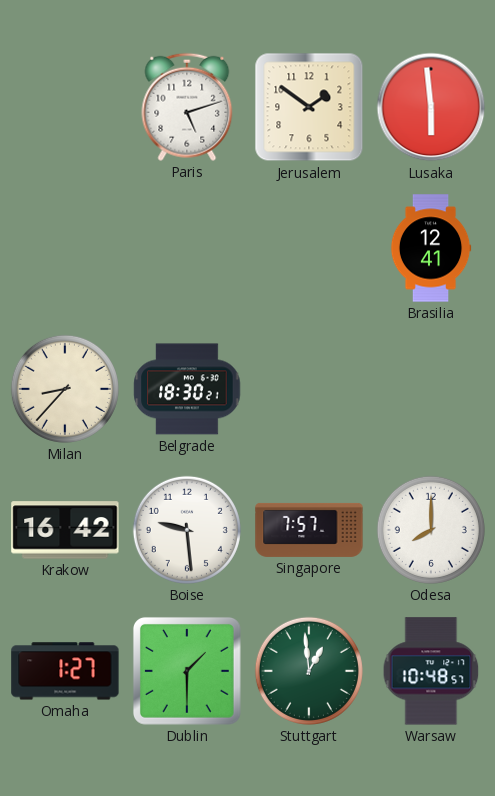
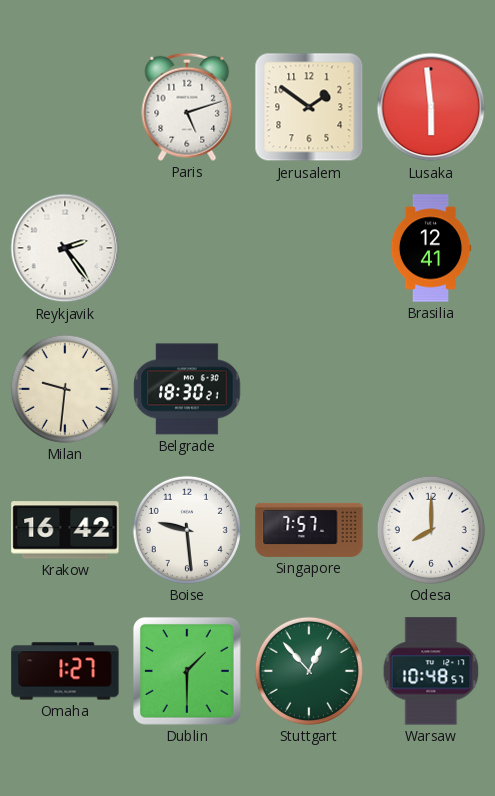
Reykjavik: none -> 2:24 (65, 248)
Milan: 8:37 -> 9:31 (65, 389)
Stuttgart: 12:59 -> 12:53 (309, 671)
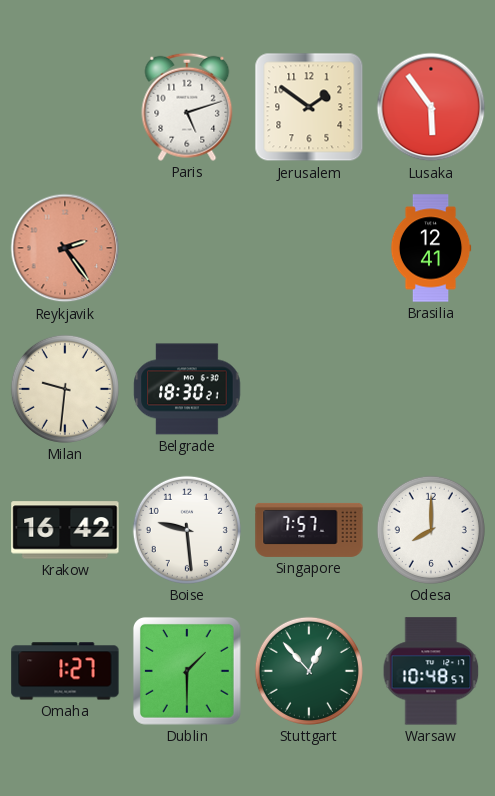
Lusaka: 5:59 -> 5:54 (431, 107)
Reykjavik dial: white -> salmon (65, 248)
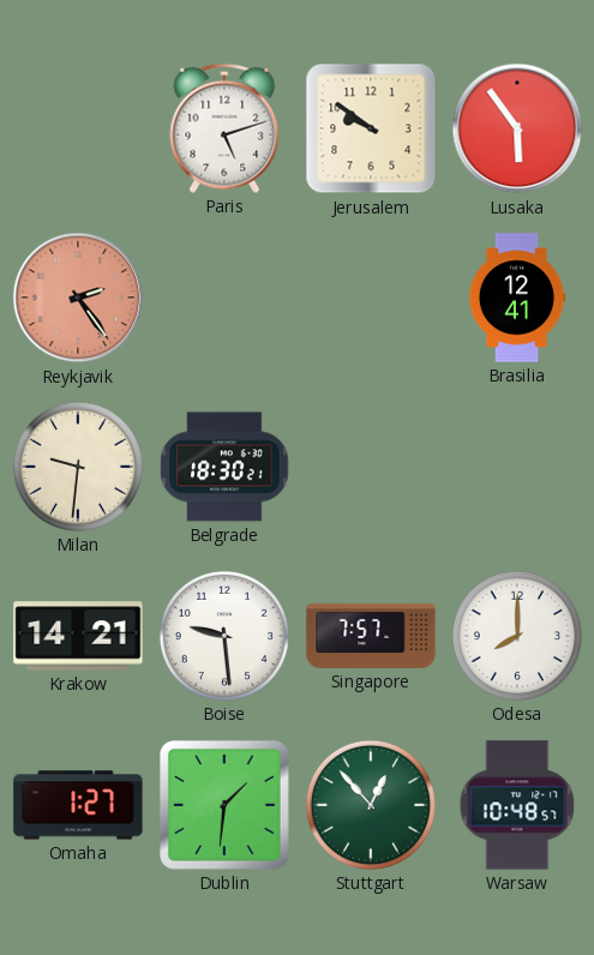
Jerusalem: 1:51 -> 9:51 (371, 128)
Krakow: 16:42 -> 14:21 (78, 636)
Dublin: 1:30 -> 1:31 (224, 805)
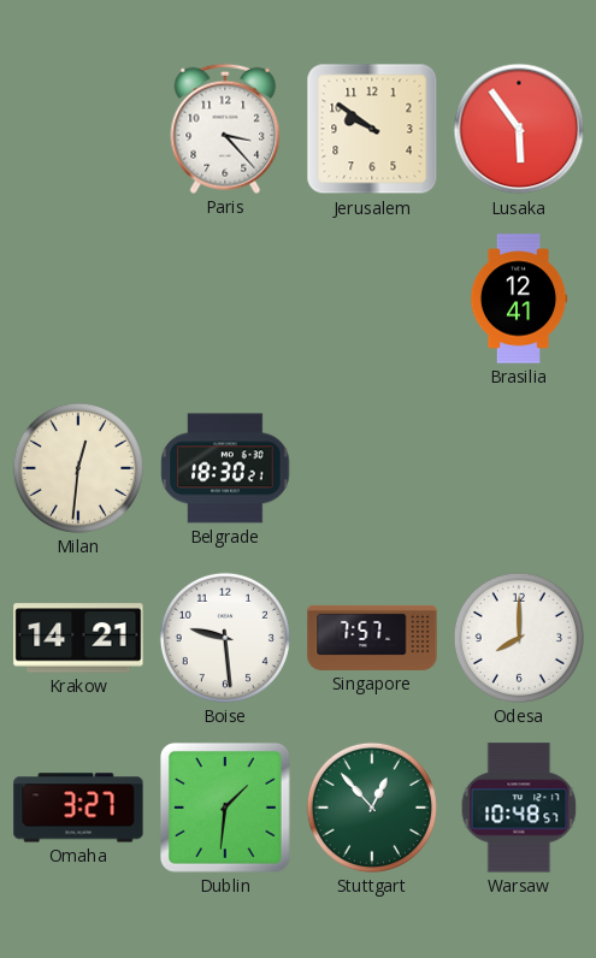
Paris: 5:12 -> 3:23 (225, 129)
Reykjavik: 2:24 -> none (78, 298)
Milan: 9:31 -> 12:31 (78, 468)
Omaha: 1:27 -> 3:27 (78, 808)
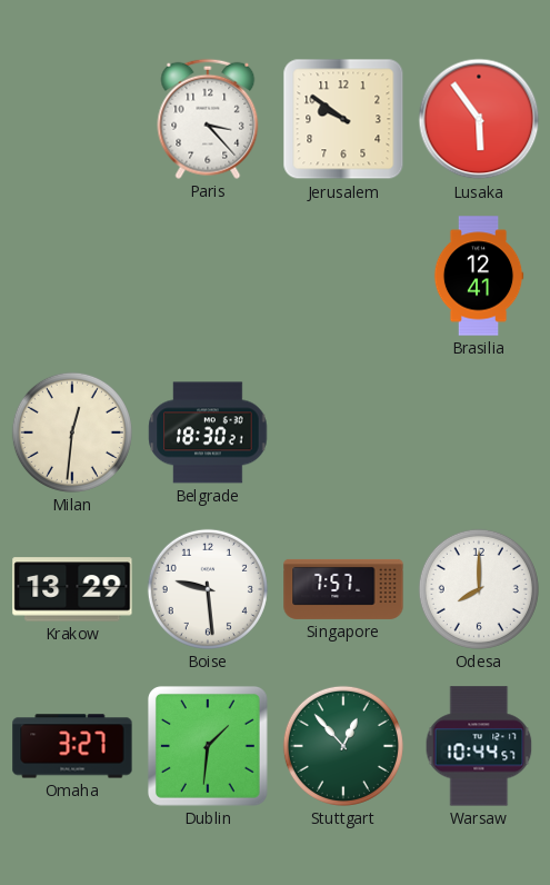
Krakow: 14:21 -> 13:29 (72, 589)
Warsaw: 10:48 -> 10:44 (479, 746)
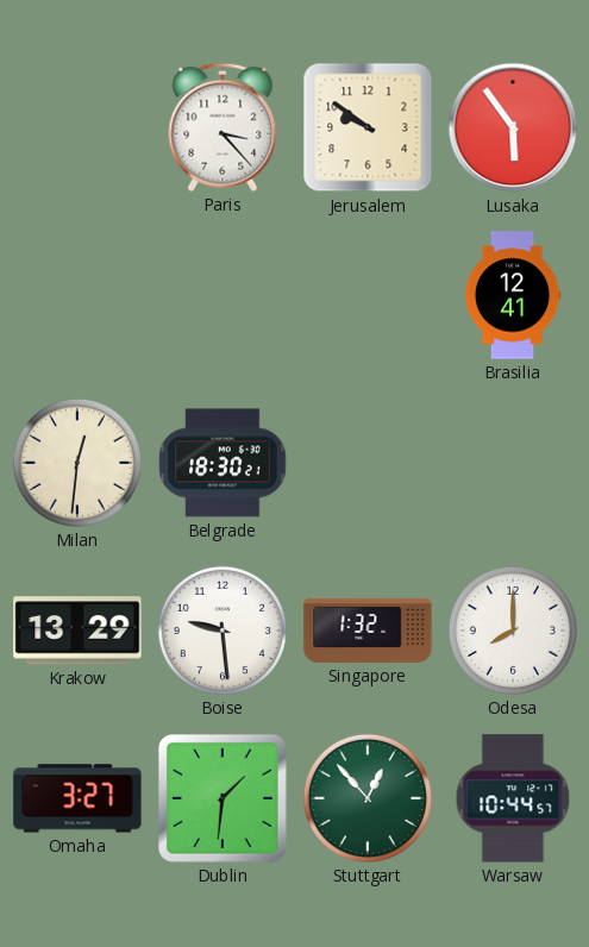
Singapore: 7:57 -> 1:32 (368, 631)
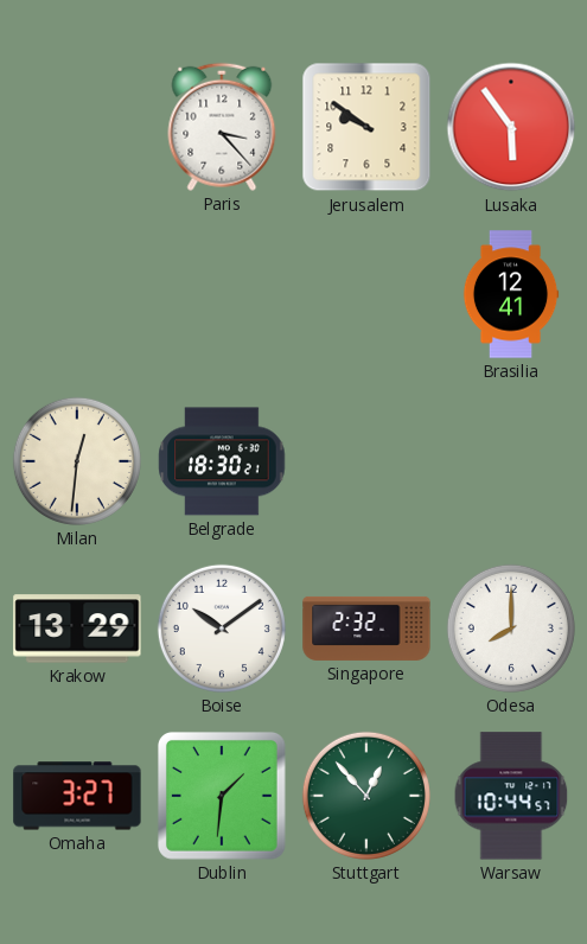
Boise: 9:29 -> 10:09 (222, 629)
Singapore: 1:32 -> 2:32 (366, 629)
